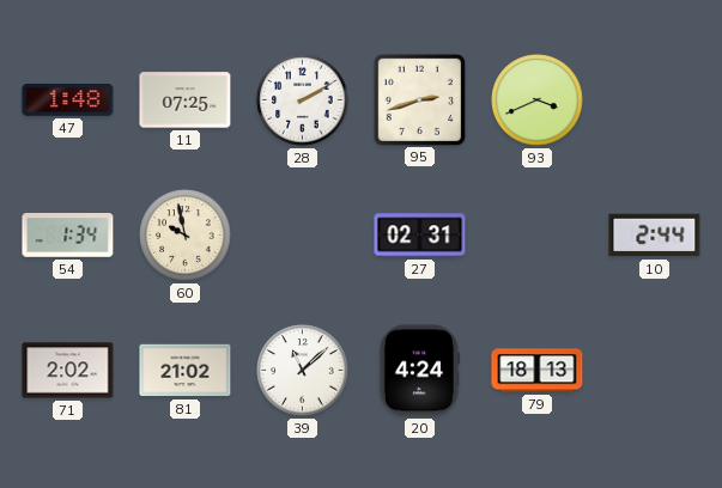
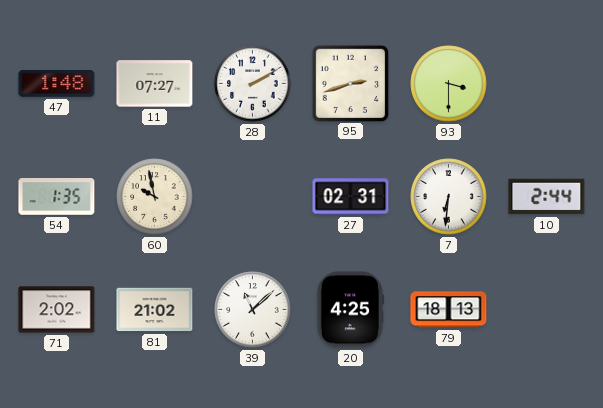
11: 07:25 -> 07:27 (155, 84)
93: 3:41 -> 3:30 (449, 84)
54: 1:34 -> 1:35 (57, 197)
7: none -> 6:31 (449, 197)
20: 4:24 -> 4:25 (350, 310)
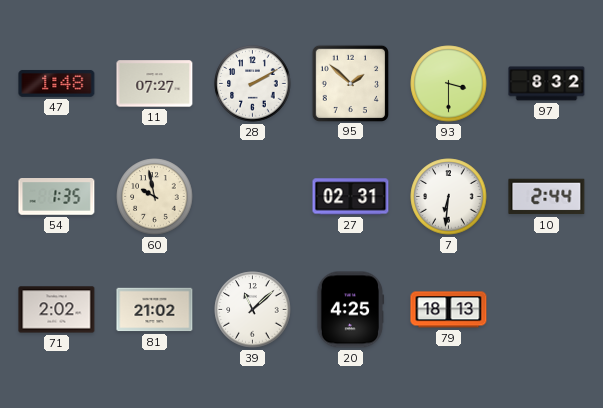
95: 2:42 -> 1:52 (350, 83)
97: none -> 8:32 (547, 84)
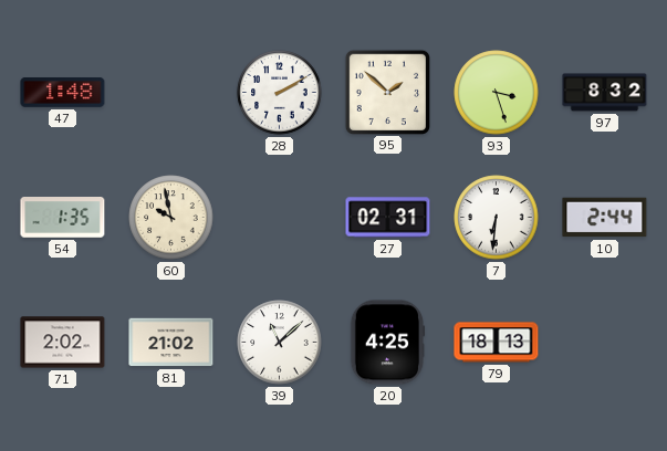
11: 07:27 -> none (155, 84)
93: 3:30 -> 3:27 (497, 93)
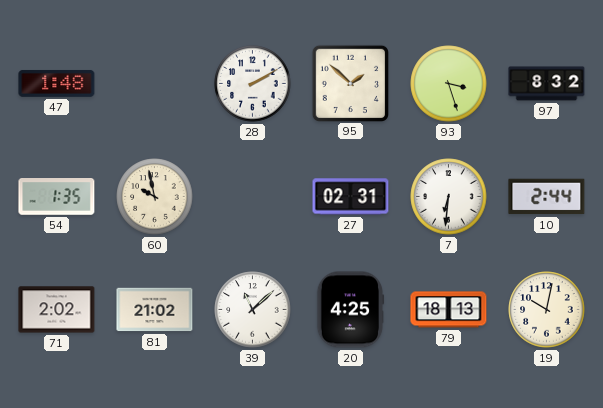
19: none -> 10:02 (547, 310)
